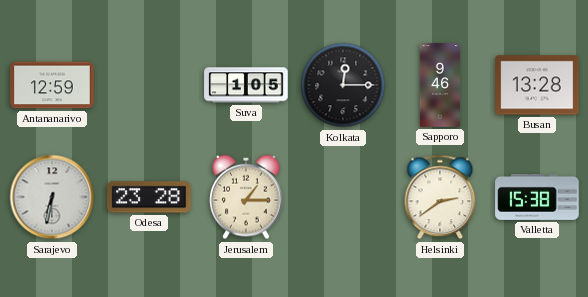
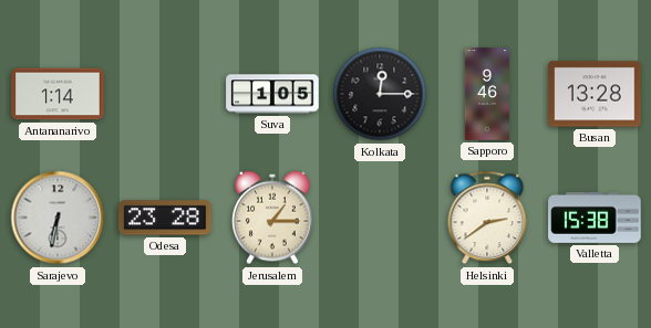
Antananarivo: 12:59 -> 1:14 (58, 94)
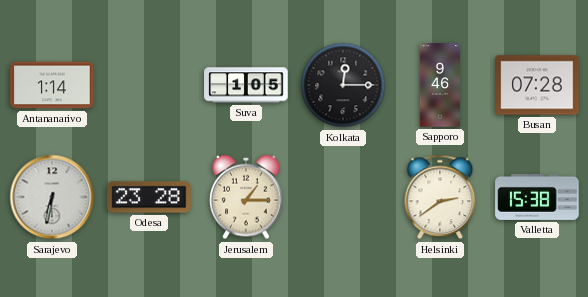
Busan: 13:28 -> 07:28 (537, 85)
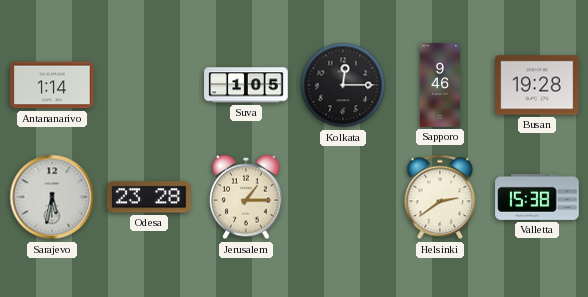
Busan: 07:28 -> 19:28 (537, 85)
Sarajevo: 6:32 -> 5:32 (52, 197)
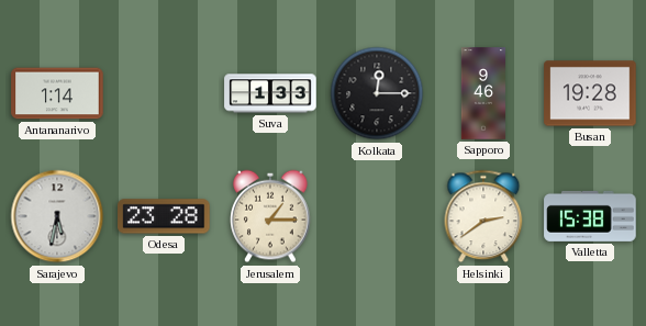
Suva: 1:05 -> 1:33 (270, 93)
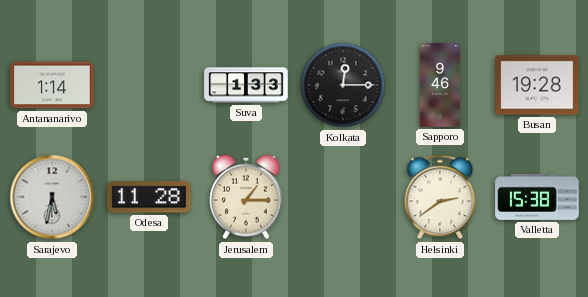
Odesa: 23:28 -> 11:28 (149, 197)
